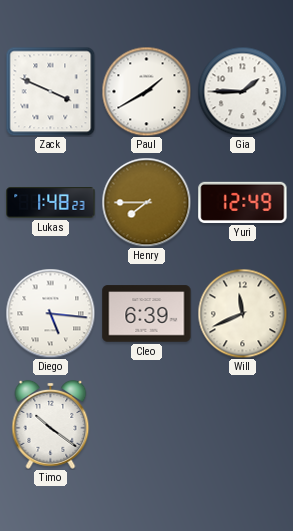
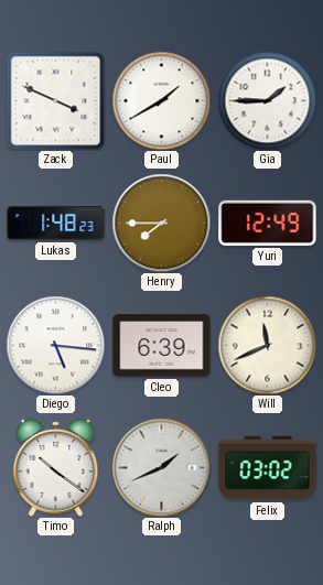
Ralph: none -> 1:41 (161, 467)
Felix: none -> 03:02 (268, 468)
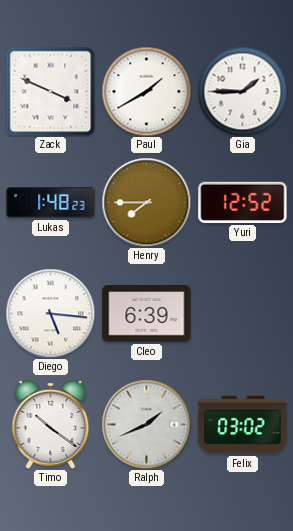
Yuri: 12:49 -> 12:52 (243, 202)
Will: 11:41 -> none (267, 345)
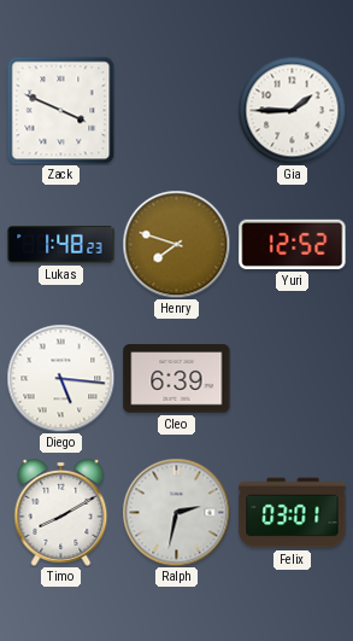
Paul: 1:40 -> none (146, 91)
Henry: 7:45 -> 7:48 (176, 244)
Timo: 10:21 -> 8:10 (61, 512)
Ralph: 1:41 -> 2:32 (176, 512)
Felix: 03:02 -> 03:01 (293, 513)
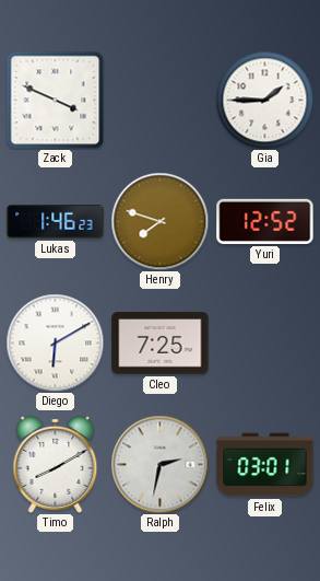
Lukas: 1:48 -> 1:46 (56, 222)
Diego: 5:16 -> 6:10 (55, 342)
Cleo: 6:39 -> 7:25 (161, 344)
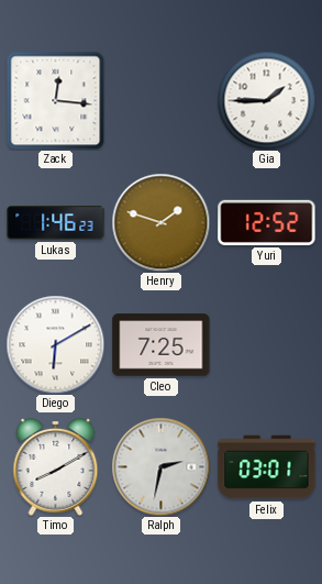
Zack: 3:49 -> 12:16 (55, 100)
Henry: 7:48 -> 1:48 (160, 222)
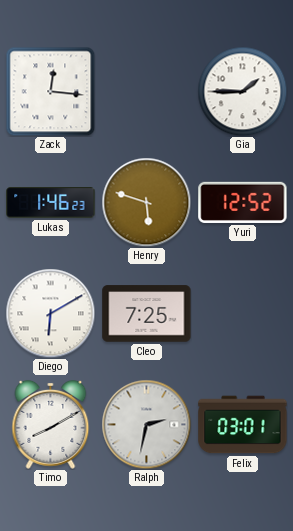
Henry: 1:48 -> 5:48 (146, 202)
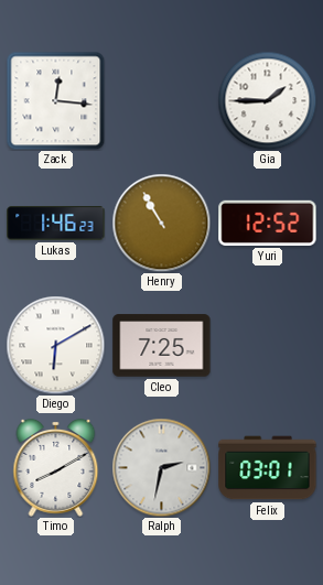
Henry: 5:48 -> 10:55 (161, 223)
